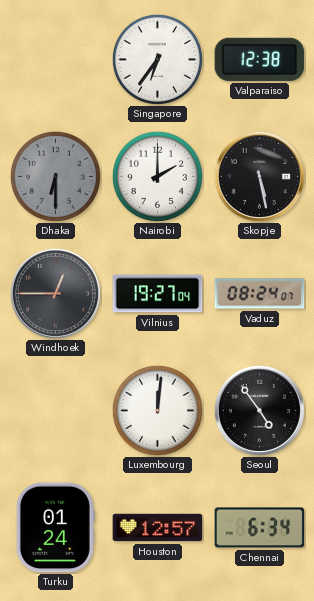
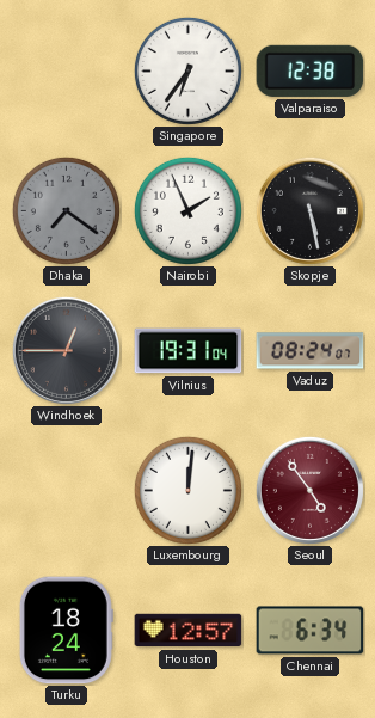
Dhaka: 6:30 -> 7:21 (66, 210)
Nairobi: 2:00 -> 1:56 (187, 210)
Vilnius: 19:27 -> 19:31 (189, 351)
Seoul dial: black -> burgundy (309, 490)
Turku: 01:24 -> 18:24 (66, 631)
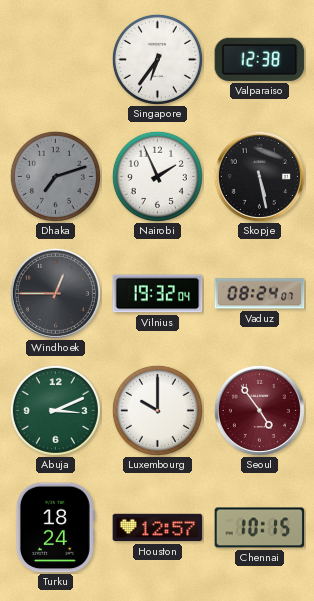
Dhaka: 7:21 -> 7:12 (55, 176)
Vilnius: 19:31 -> 19:32 (158, 294)
Abuja: none -> 3:11 (55, 410)
Luxembourg: 12:01 -> 10:00 (157, 410)
Chennai: 6:34 -> 10:15 (260, 528)
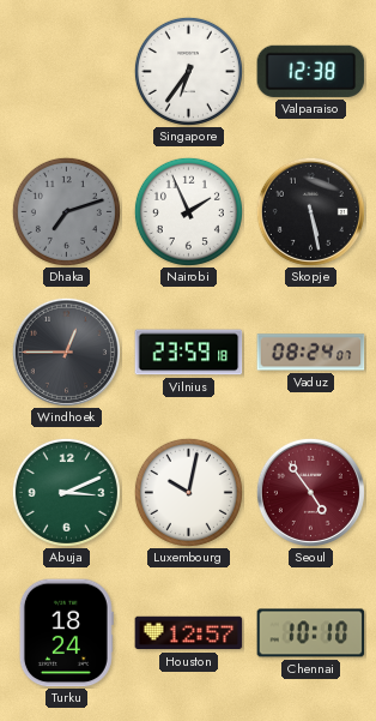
Vilnius: 19:32 -> 23:59 (189, 353)
Luxembourg: 10:00 -> 10:02 (188, 492)
Chennai: 10:15 -> 10:10 (311, 633)
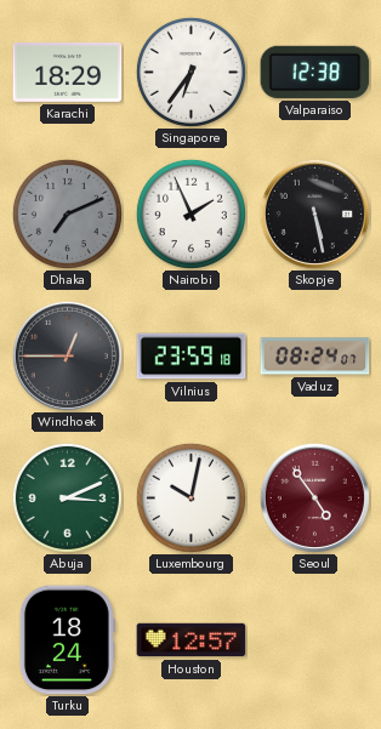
Karachi: none -> 18:29 (68, 72)
Dhaka: 7:12 -> 7:11 (67, 213)
Chennai: 10:10 -> none (311, 633)
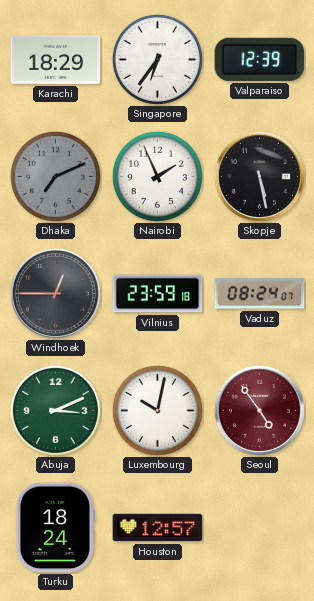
Valparaiso: 12:38 -> 12:39 (260, 59)
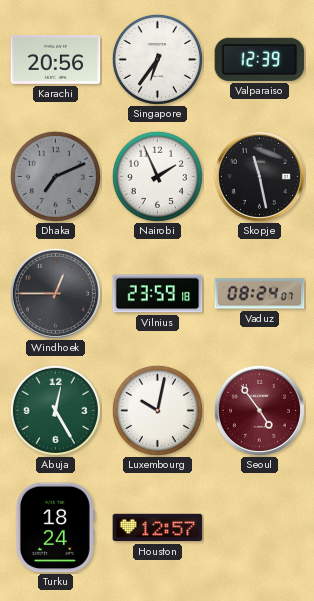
Karachi: 18:29 -> 20:56 (56, 59)
Skopje: 5:28 -> 11:28 (259, 176)
Abuja: 3:11 -> 12:25 (55, 410)
